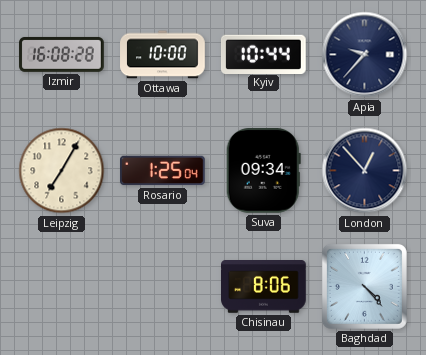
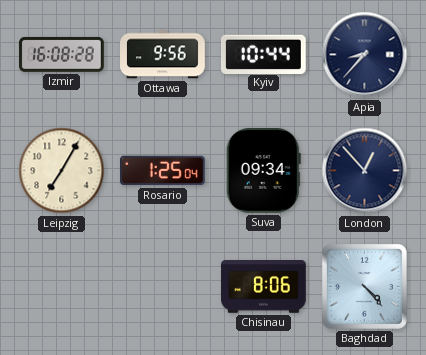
Ottawa: 10:00 -> 9:56 (163, 55)
Apia: 9:37 -> 8:37 (365, 55)
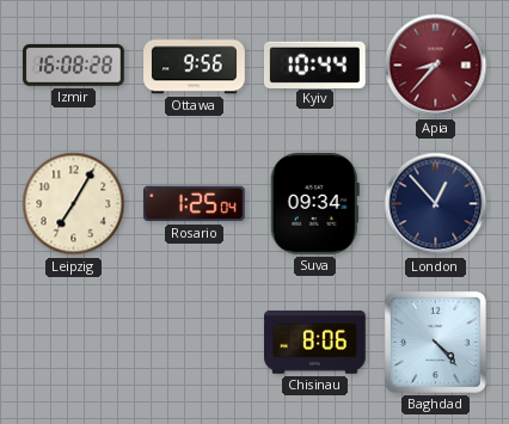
Apia dial: navy -> burgundy (436, 66)
